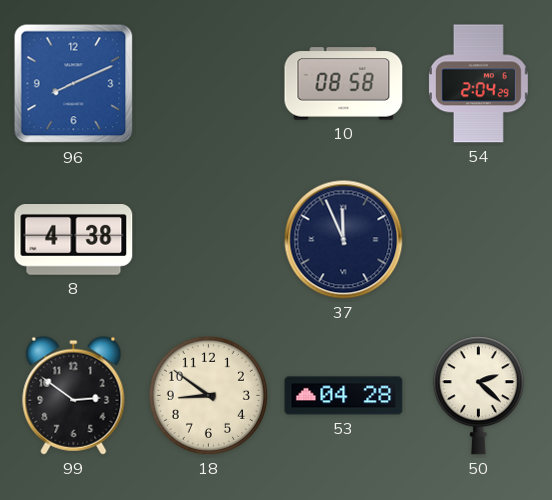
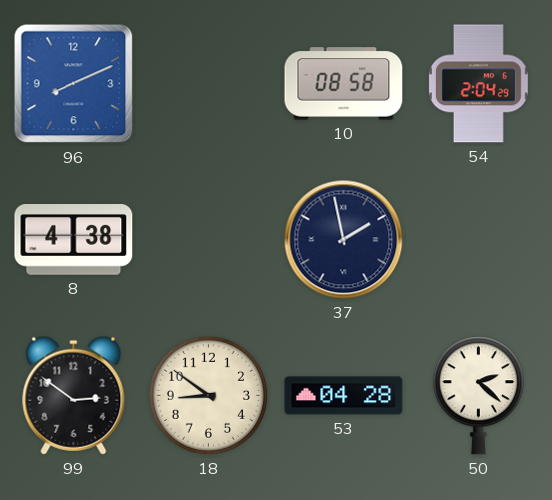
37: 11:56 -> 1:58 (344, 240)
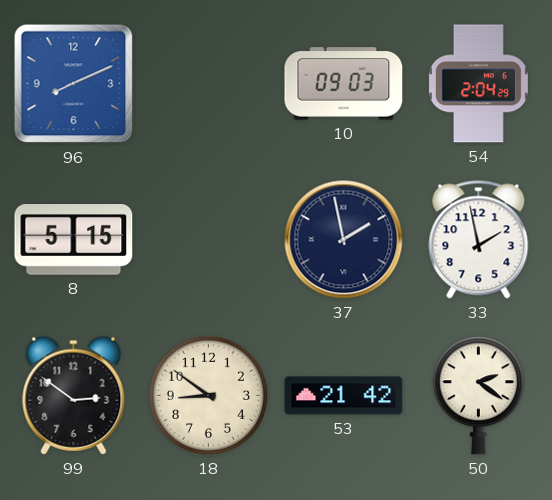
10: 08:58 -> 09:03 (344, 84)
8: 4:38 -> 5:15 (74, 240)
33: none -> 1:58 (479, 240)
53: 04:28 -> 21:42 (344, 396)
50: 2:22 -> 2:21 (478, 396)
